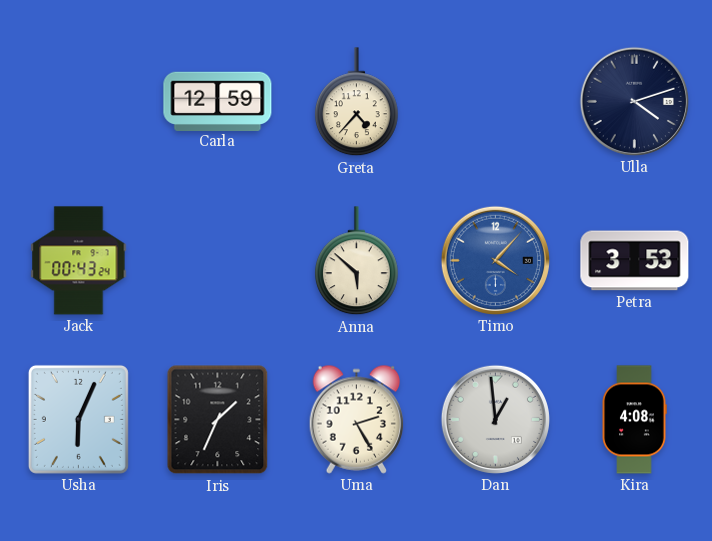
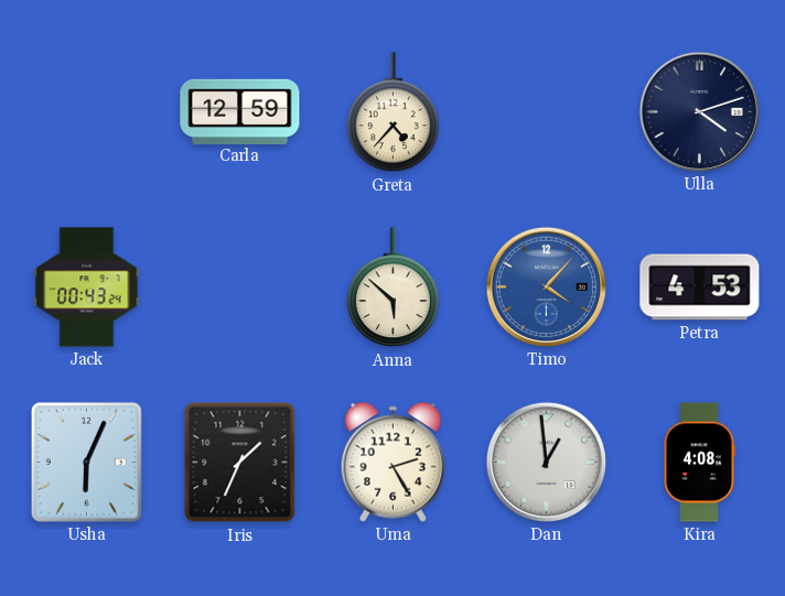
Petra: 3:53 -> 4:53 (700, 288)
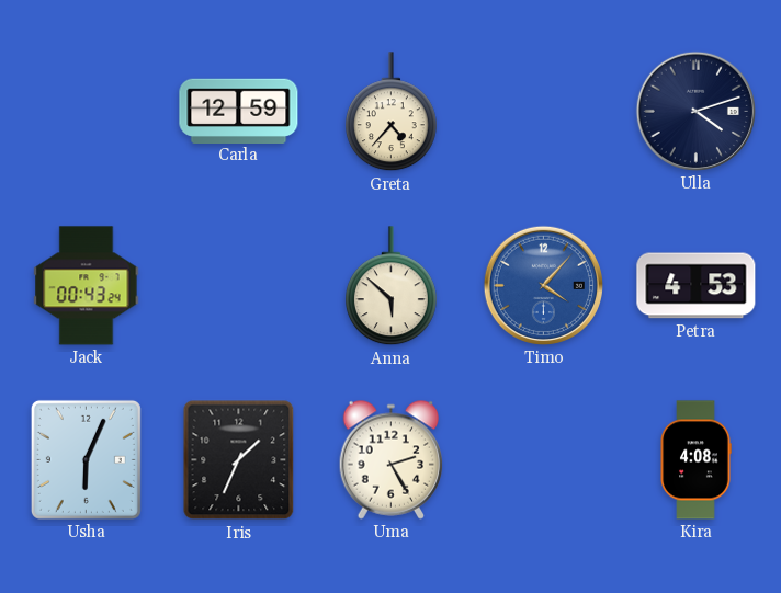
Dan: 12:59 -> none (546, 462)
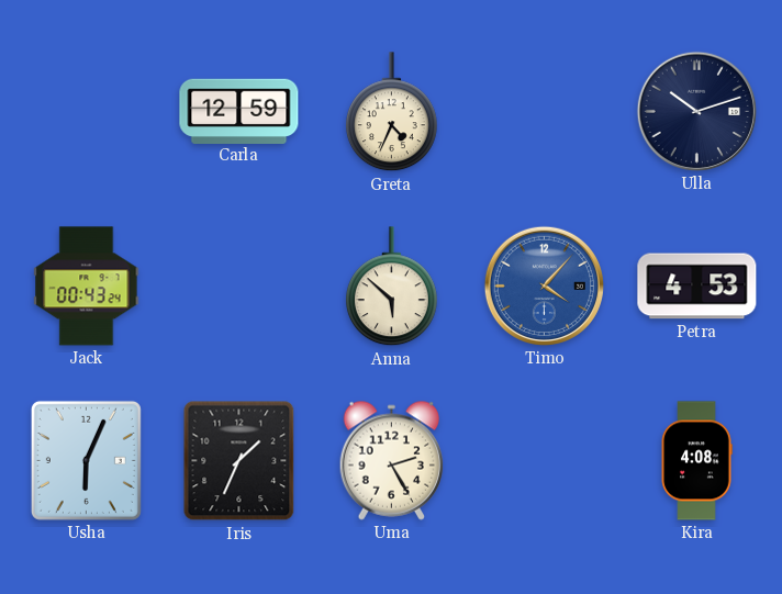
Greta: 4:37 -> 4:34 (391, 112)
Ulla: 4:12 -> 10:12 (696, 111)
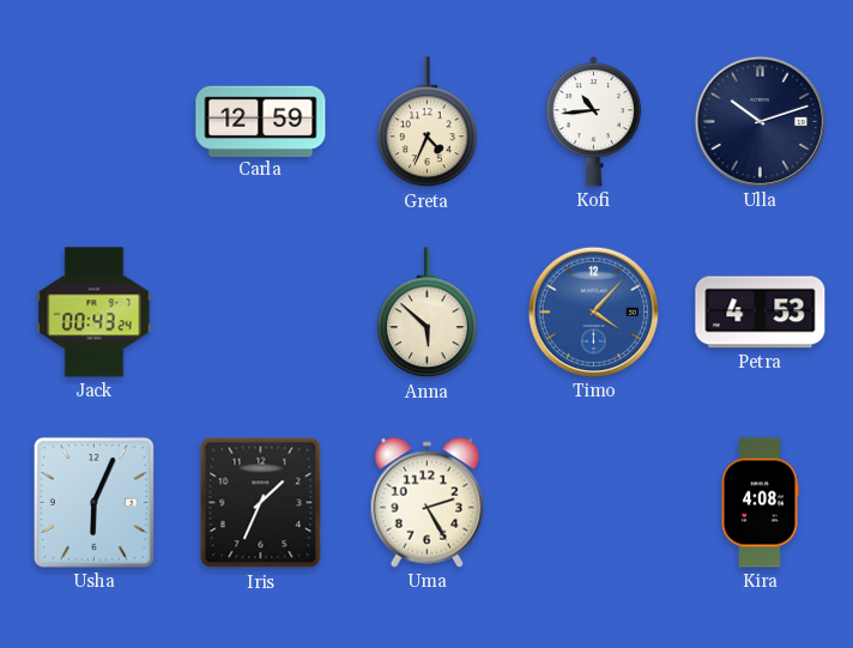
Kofi: none -> 10:44 (594, 122)
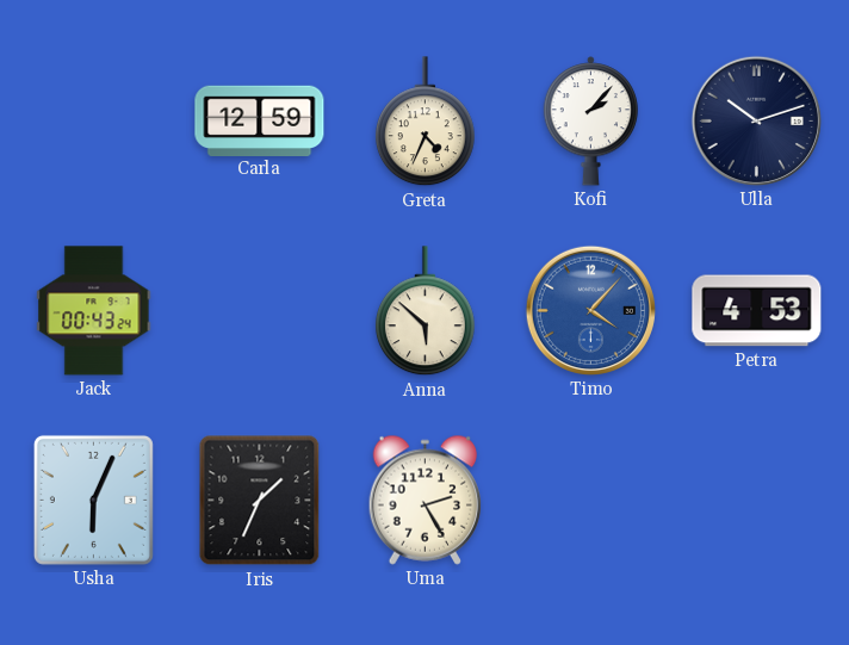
Kofi: 10:44 -> 2:07 (591, 122)
Kira: 4:08 -> none (760, 503)
